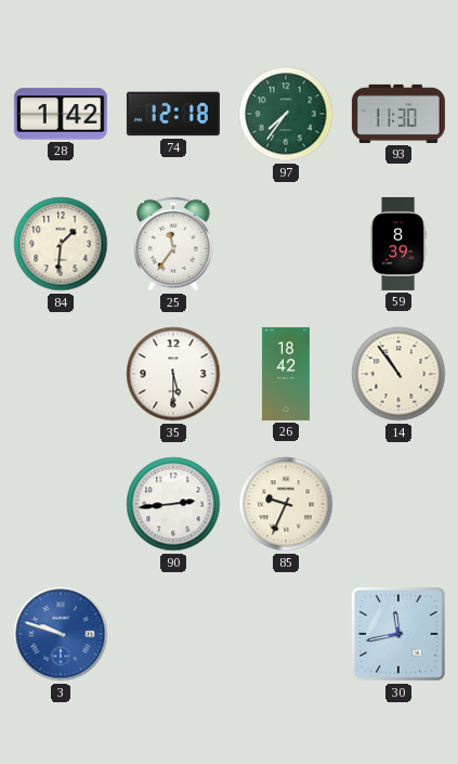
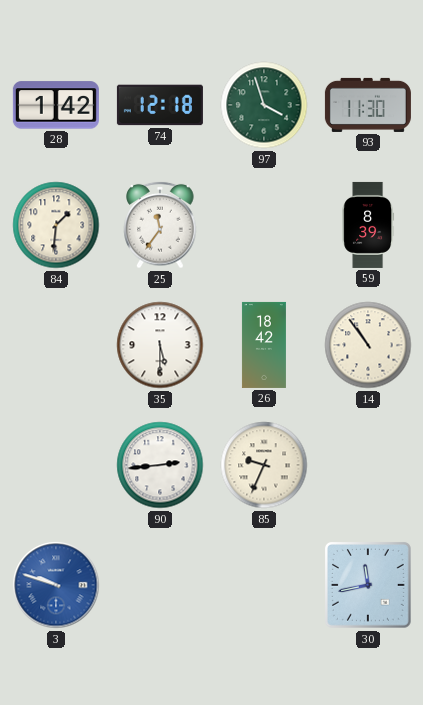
97: 7:36 -> 3:57 (264, 105)
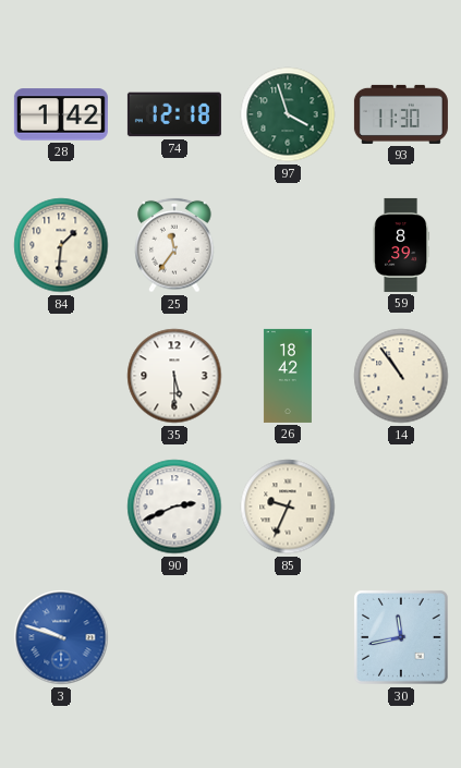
90: 2:44 -> 2:41 (174, 507)
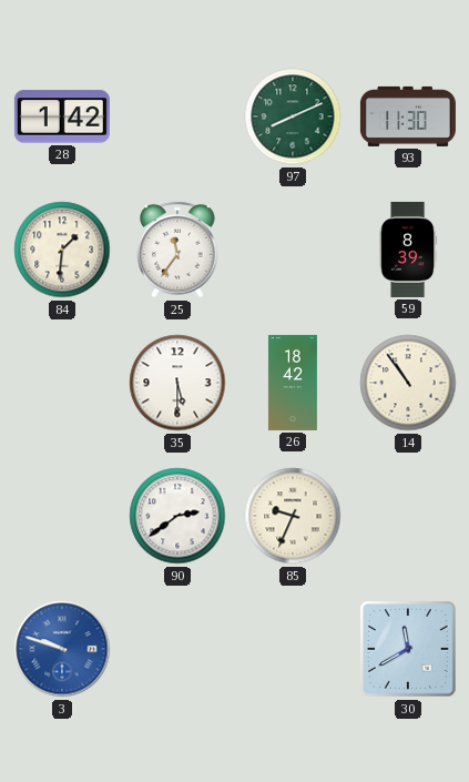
74: 12:18 -> none (174, 114)
97: 3:57 -> 8:11 (293, 116)
90: 2:41 -> 2:39 (177, 516)
30: 11:43 -> 11:40 (409, 650)
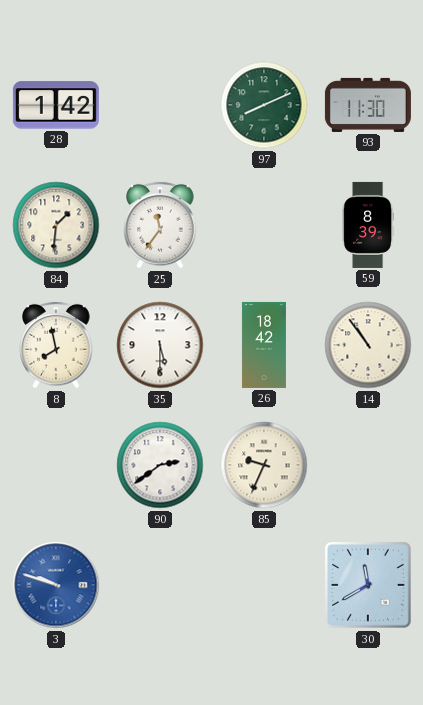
8: none -> 7:58 (56, 345)
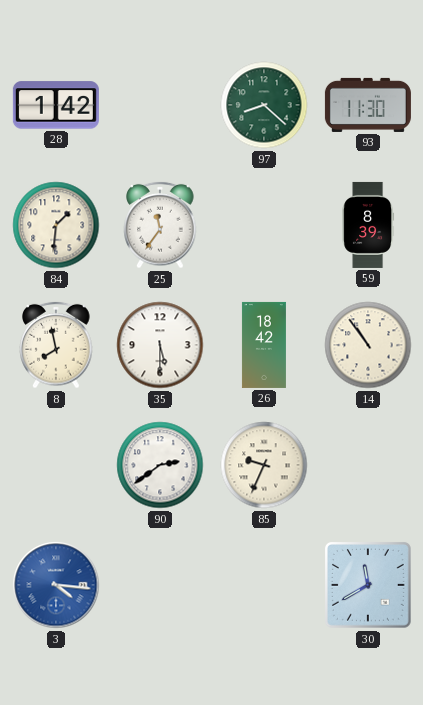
97: 8:11 -> 8:22 (264, 105)
3: 9:48 -> 4:16 (56, 585)
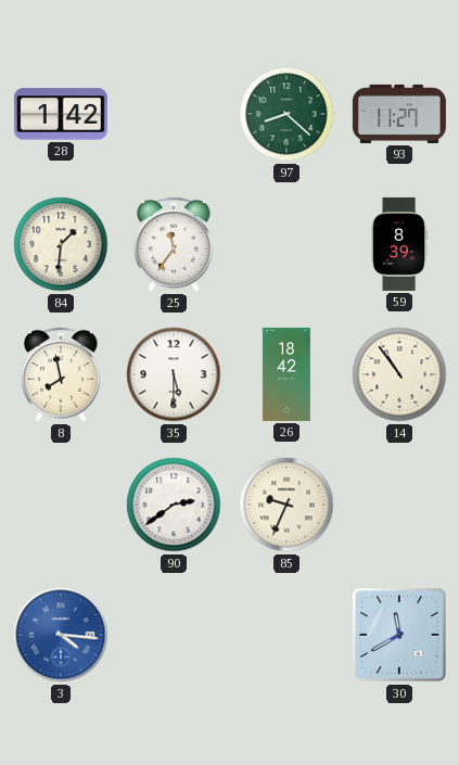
93: 11:30 -> 11:27 (399, 114)
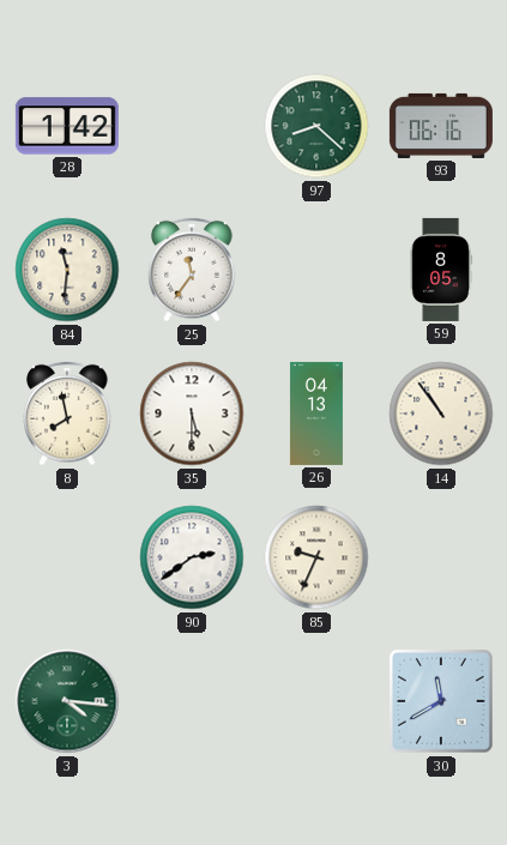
93: 11:27 -> 06:16 (441, 126)
84: 1:31 -> 11:31 (67, 270)
59: 8:39 -> 8:05 (441, 270)
26: 18:42 -> 04:13 (316, 414)
3 dial: blue -> green (67, 701)
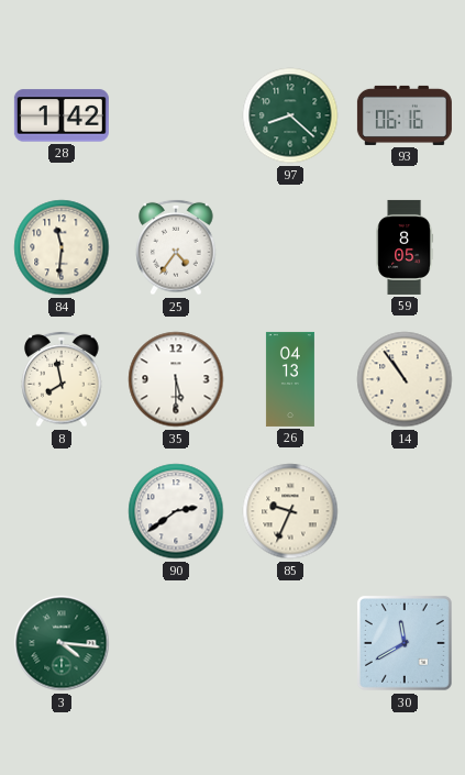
25: 11:36 -> 4:36 (176, 247)
